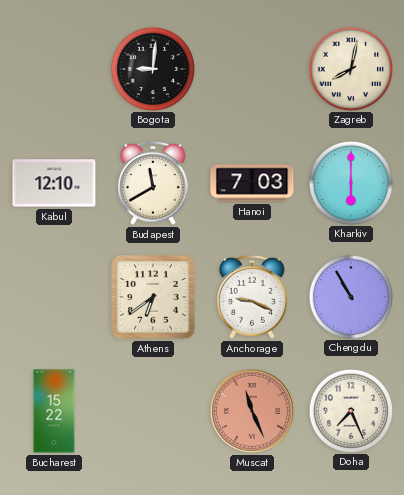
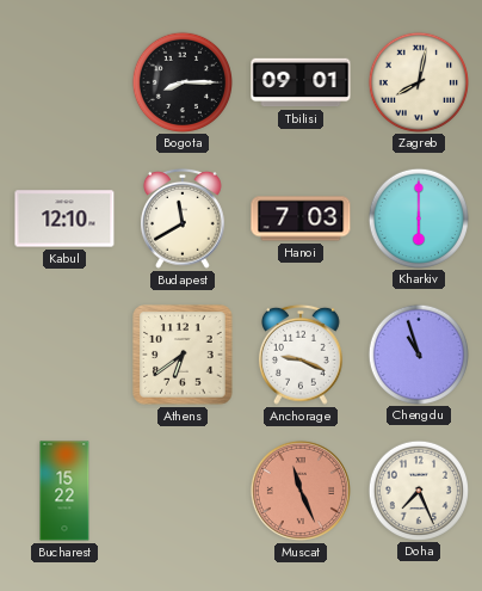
Bogota: 9:01 -> 8:15 (181, 81)
Tbilisi: none -> 09:01 (301, 82)
Chengdu: 10:55 -> 10:57 (418, 353)
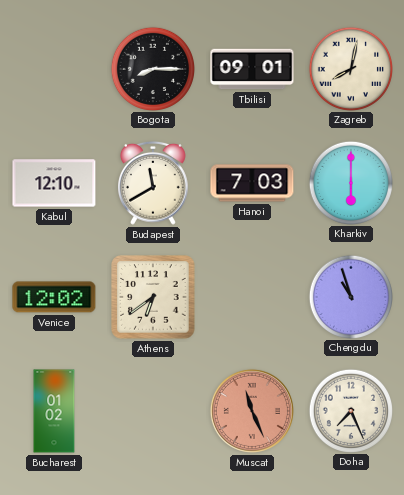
Venice: none -> 12:02 (54, 297)
Anchorage: 9:19 -> none (302, 355)
Bucharest: 15:22 -> 01:02 (54, 411)
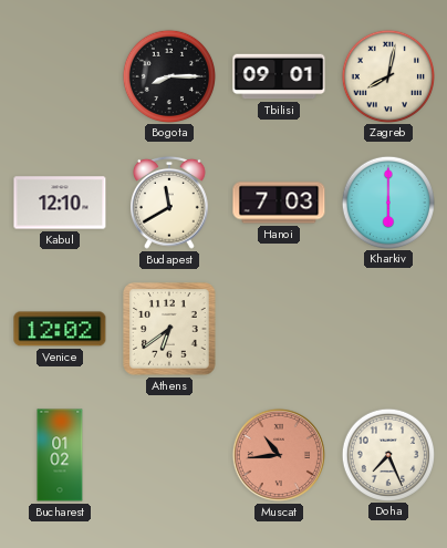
Chengdu: 10:57 -> none (350, 296)
Muscat: 11:26 -> 10:44 (279, 455)
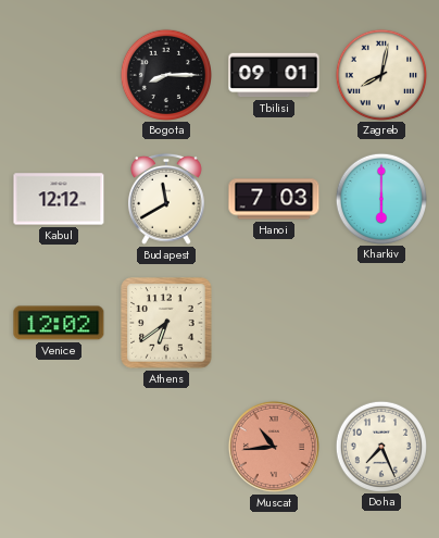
Kabul: 12:10 -> 12:12 (59, 199)
Bucharest: 01:02 -> none (60, 455)
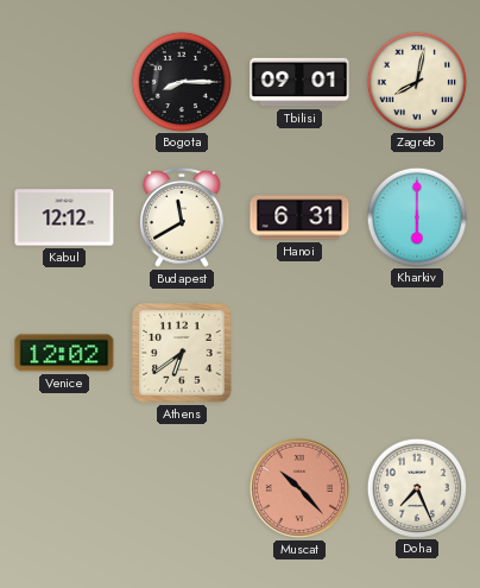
Hanoi: 7:03 -> 6:31 (299, 217)
Muscat: 10:44 -> 10:23 (299, 488)
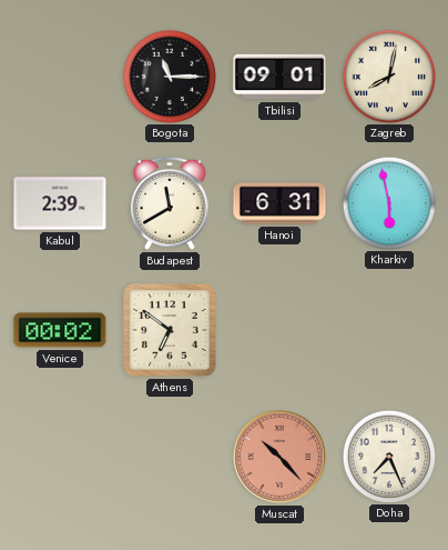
Bogota: 8:15 -> 11:15 (169, 76)
Kabul: 12:12 -> 2:39 (60, 203)
Kharkiv: 6:00 -> 5:58 (388, 202)
Venice: 12:02 -> 00:02 (60, 330)
Athens: 6:39 -> 6:51 (170, 330)
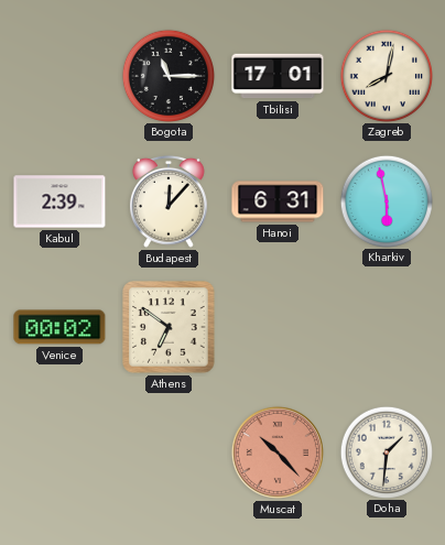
Tbilisi: 09:01 -> 17:01 (278, 76)
Budapest: 11:40 -> 12:07 (170, 201)
Doha: 7:26 -> 1:31 (386, 451)
